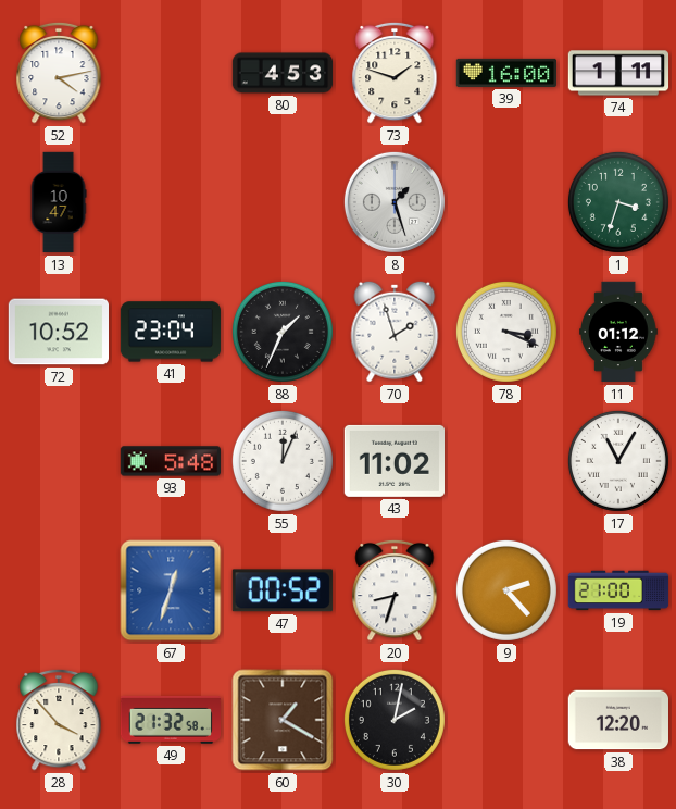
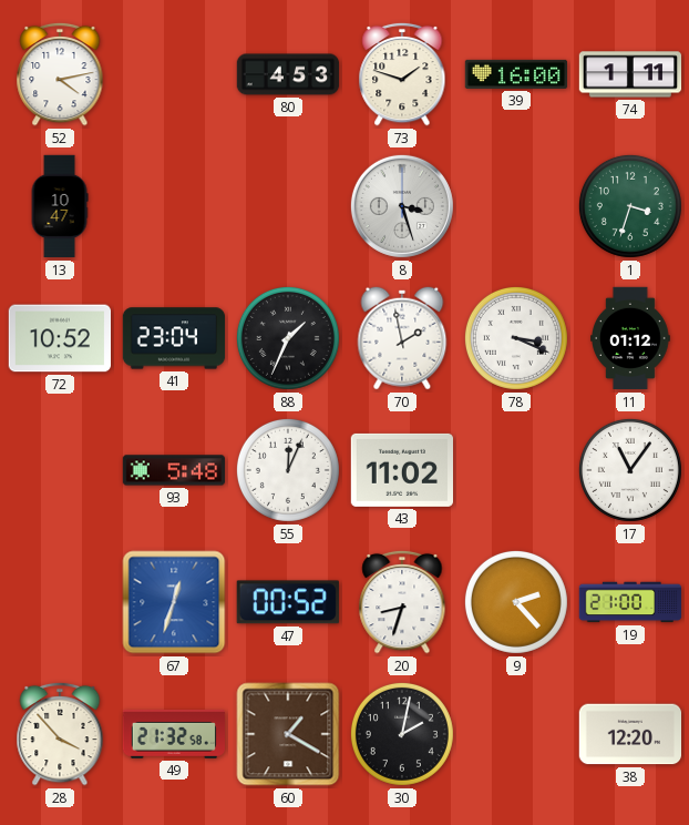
8: 1:27 -> 3:27 (402, 206)
70: 1:57 -> 1:58 (402, 338)
17: 11:05 -> 11:06 (630, 470)
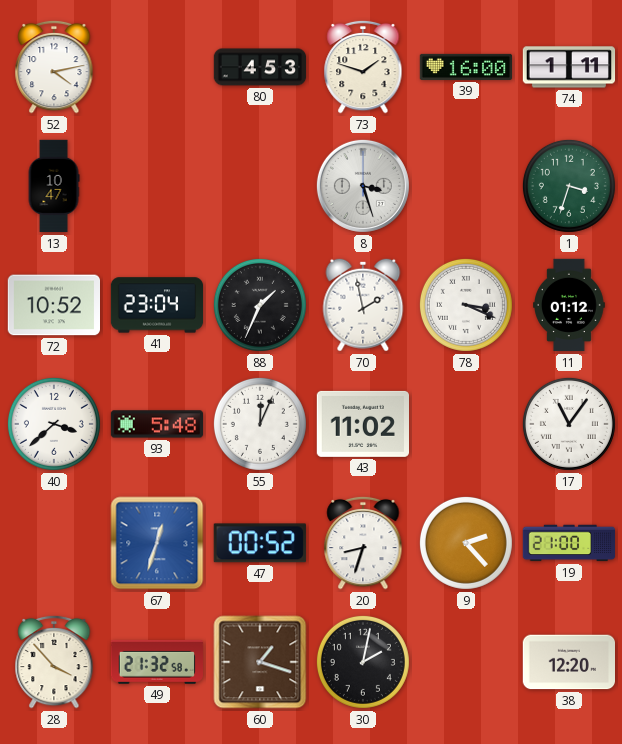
40: none -> 3:38 (54, 424)
60: 1:20 -> 1:18 (260, 662)
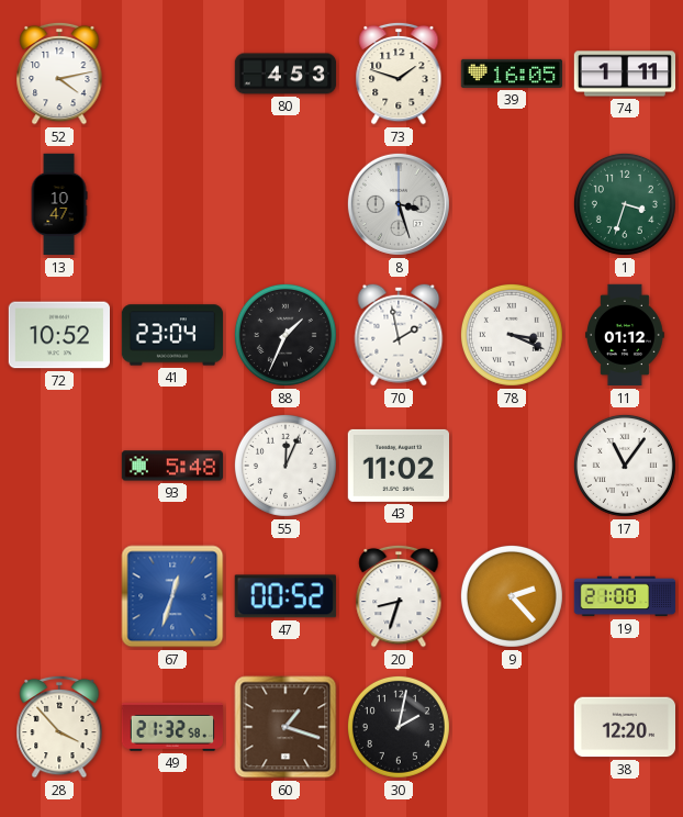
39: 16:00 -> 16:05 (512, 74)
40: 3:38 -> none (54, 424)
